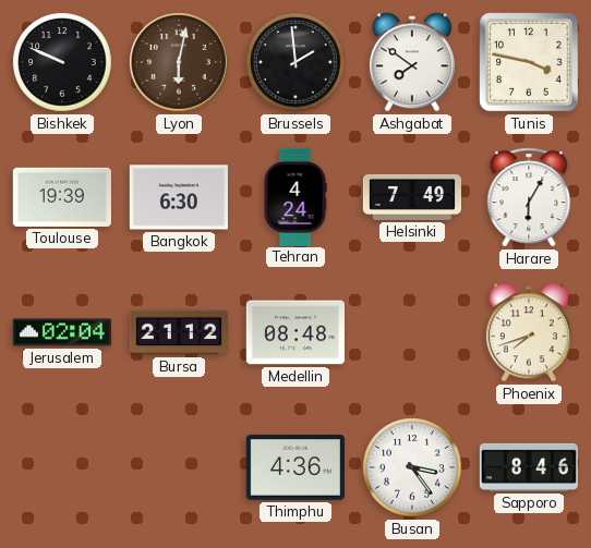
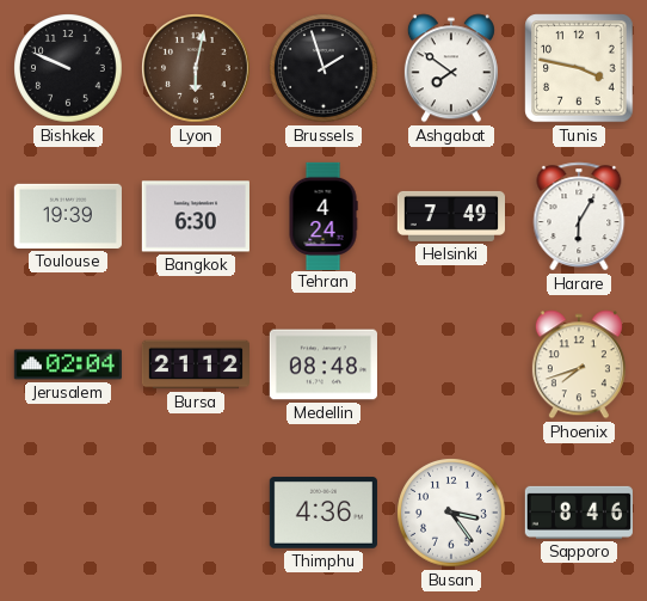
Brussels: 1:59 -> 1:57 (323, 68)
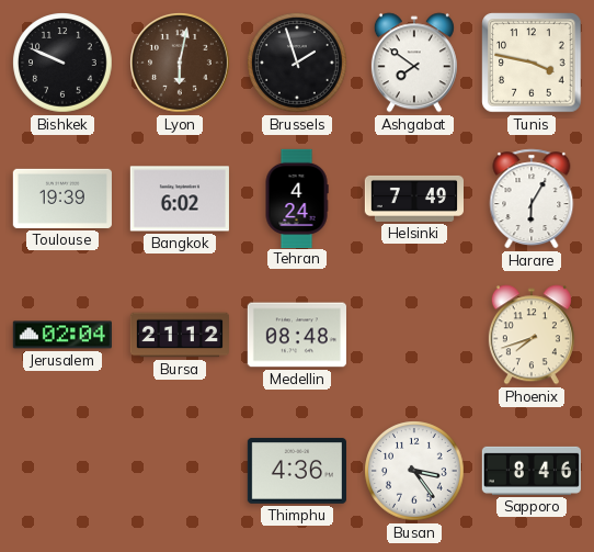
Bangkok: 6:30 -> 6:02 (180, 199)
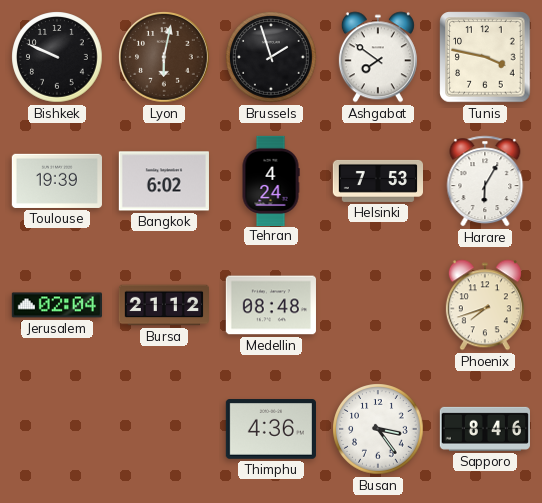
Helsinki: 7:49 -> 7:53 (377, 181)
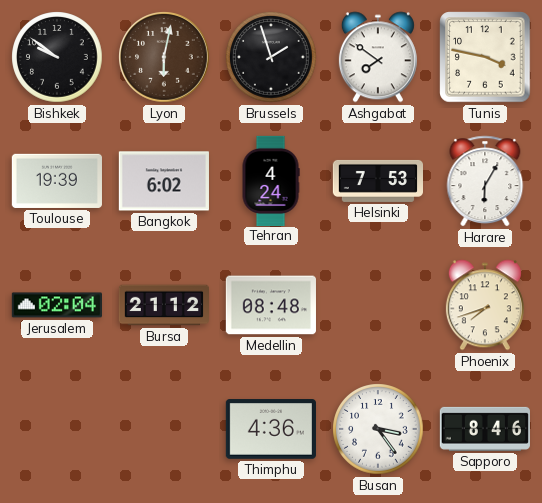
Bishkek: 9:49 -> 9:51 (57, 57)
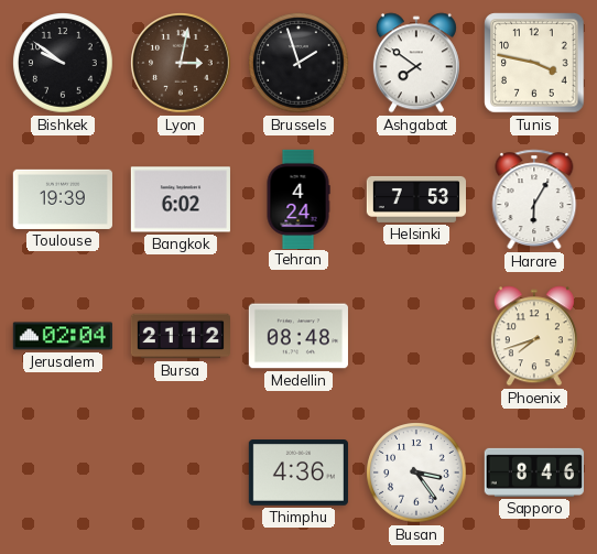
Lyon: 6:02 -> 3:02 (182, 64)
